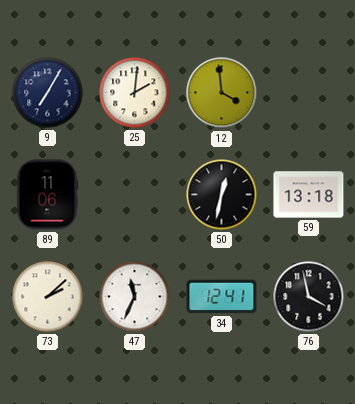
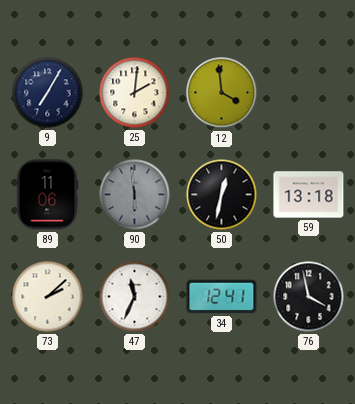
90: none -> 5:59 (135, 195)
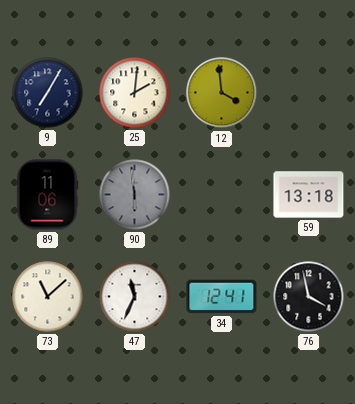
50: 12:32 -> none (222, 195)
73: 2:08 -> 11:08 (48, 297)
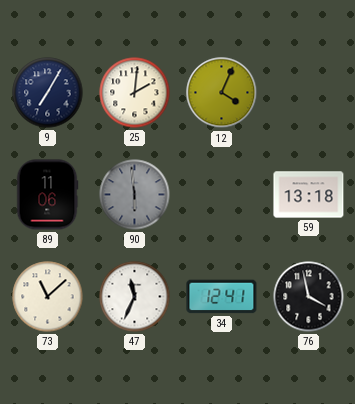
12: 3:59 -> 4:04 (222, 93)
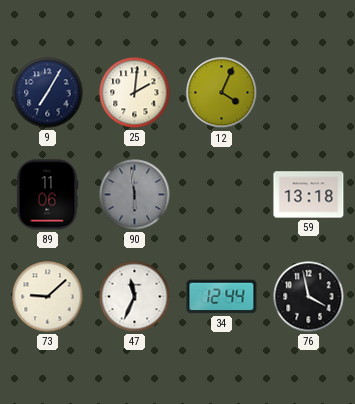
73: 11:08 -> 9:08 (48, 297)
34: 12:41 -> 12:44 (222, 297)
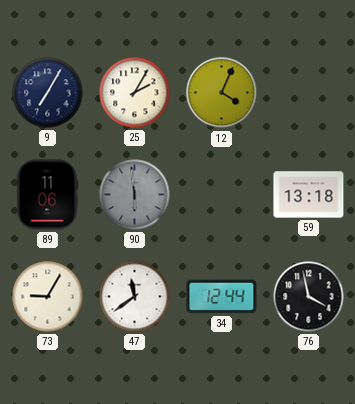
25: 2:01 -> 2:05 (135, 93)
73: 9:08 -> 9:05 (48, 297)
47: 11:34 -> 11:39 (135, 297)
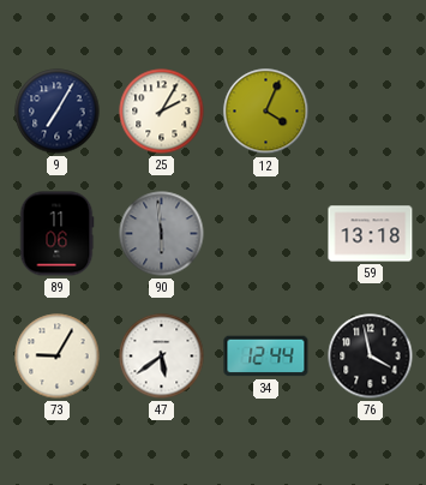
47: 11:39 -> 5:39 (162, 357)
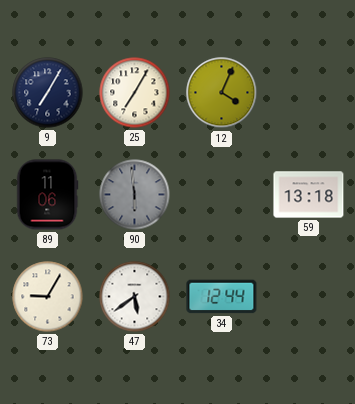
25: 2:05 -> 7:05 (135, 93)
76: 3:58 -> none (371, 357)
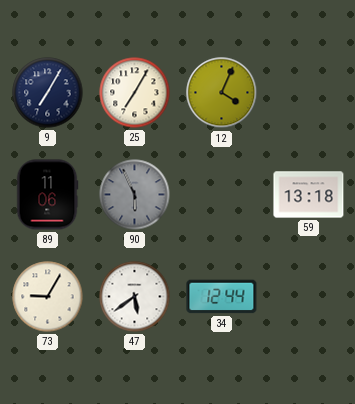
90: 5:59 -> 5:56 (135, 195)
